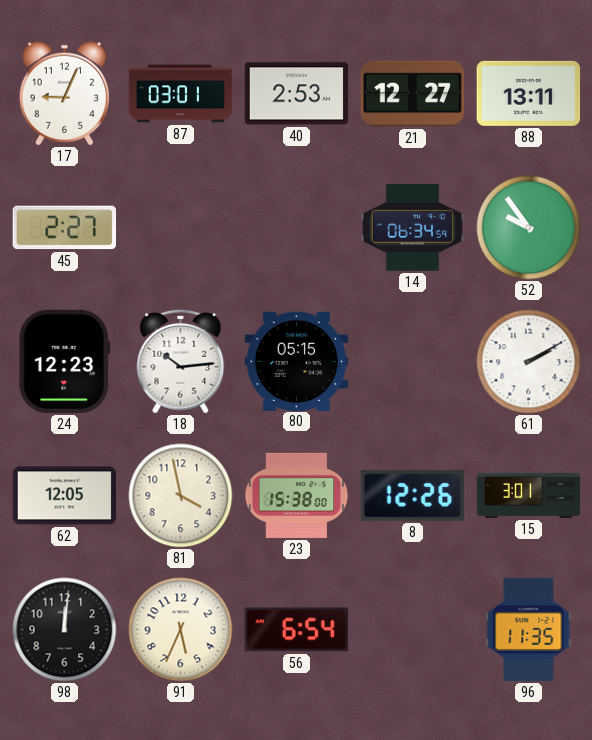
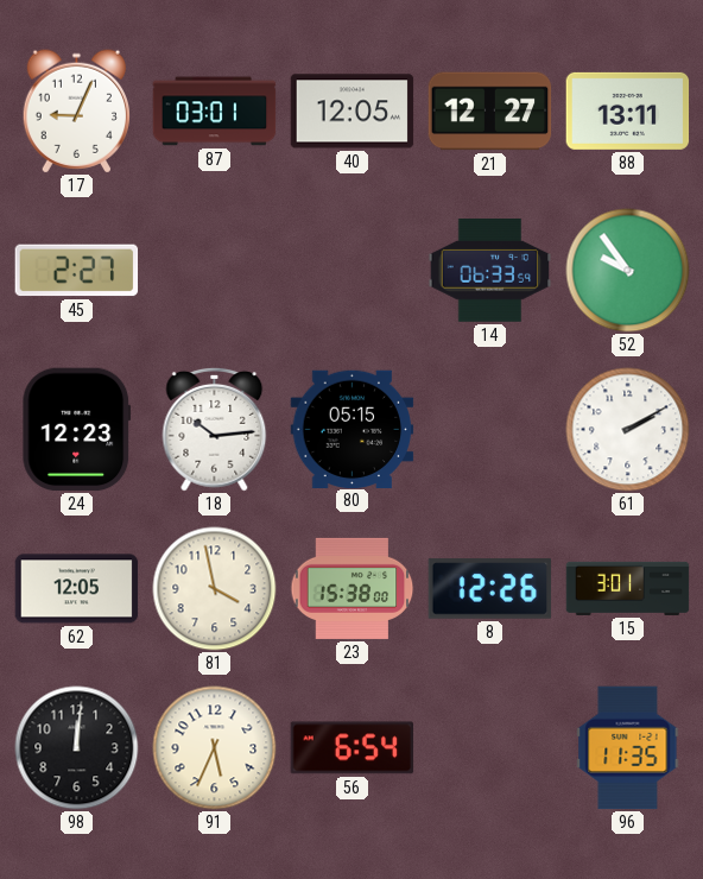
40: 2:53 -> 12:05 (353, 112)
14: 06:34 -> 06:33 (490, 271)
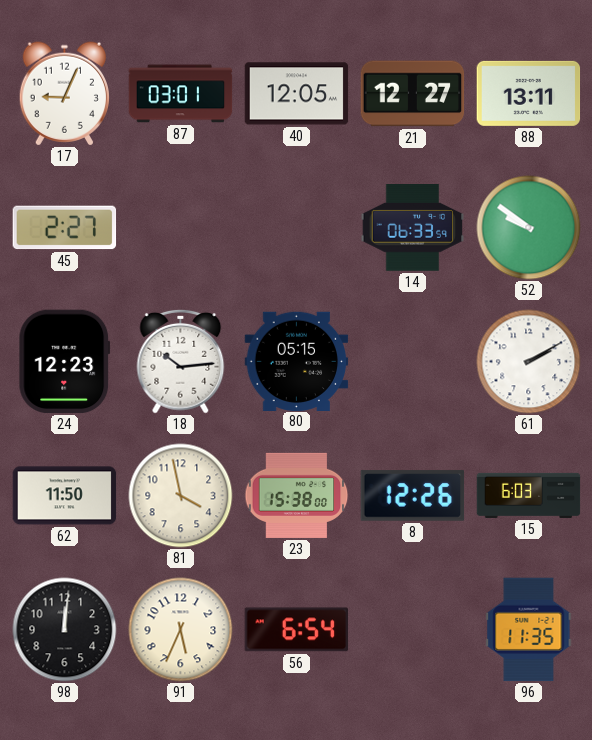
52: 9:54 -> 9:51 (529, 228)
62: 12:05 -> 11:50 (65, 496)
15: 3:01 -> 6:03 (529, 495)
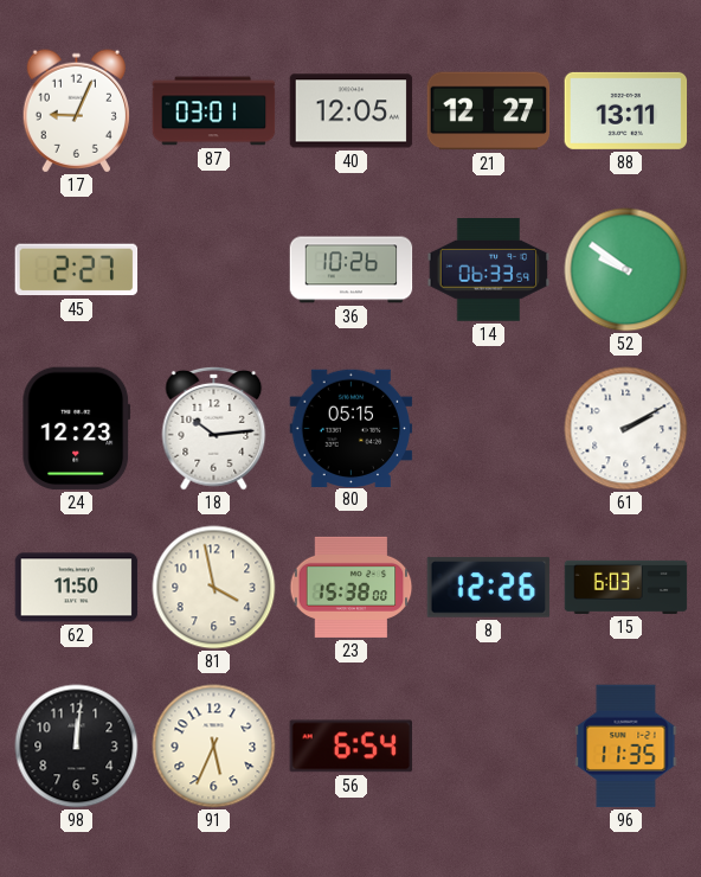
36: none -> 10:26 (352, 270)
